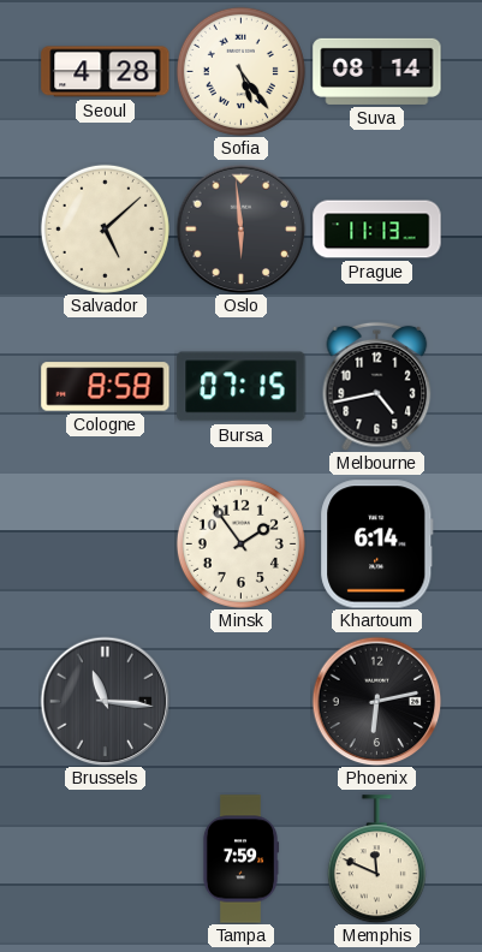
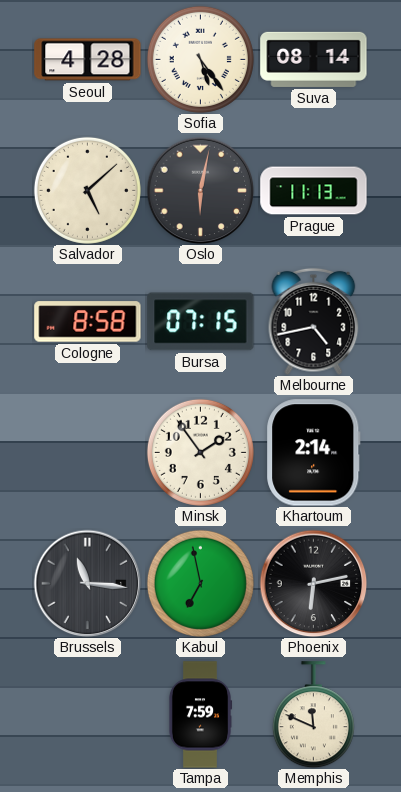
Oslo: 5:59 -> 6:02 (200, 190)
Khartoum: 6:14 -> 2:14 (314, 453)
Kabul: none -> 6:58 (200, 583)
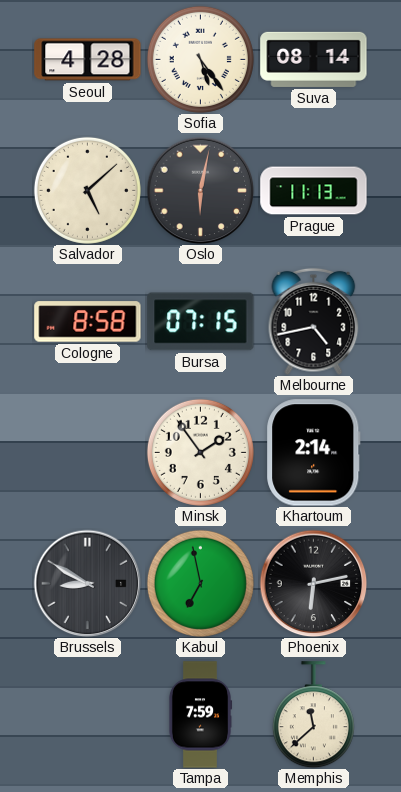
Brussels: 11:16 -> 8:50 (87, 583)
Memphis: 11:49 -> 11:38 (313, 715)
